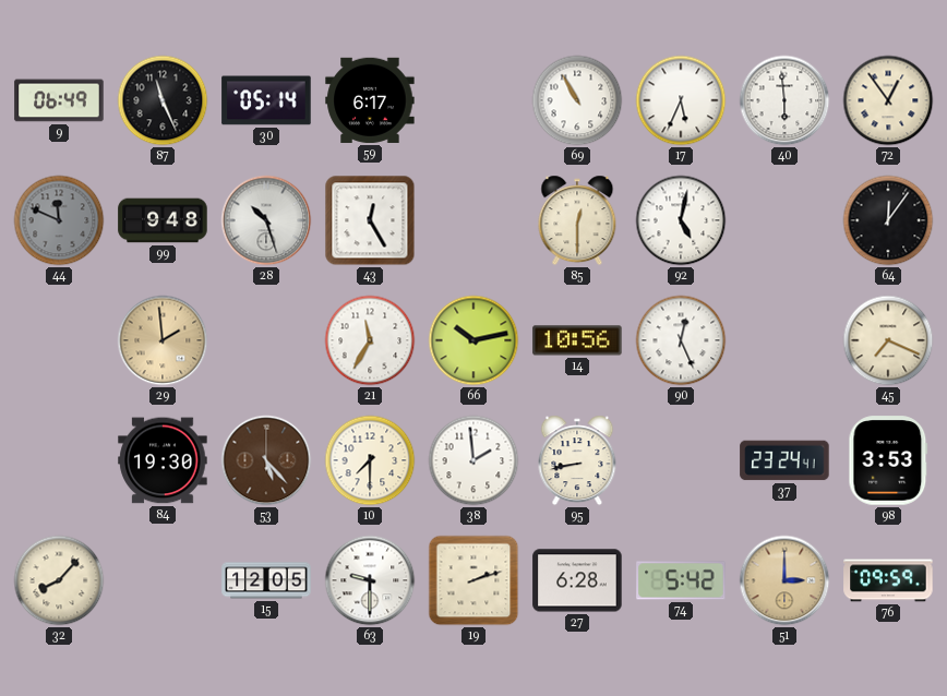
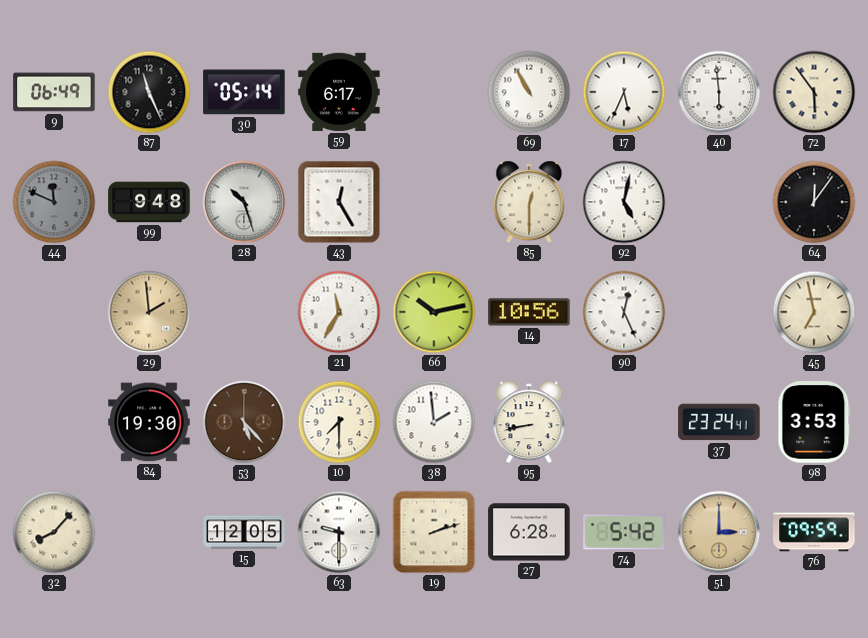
72: 12:54 -> 5:54 (814, 92)
45: 7:19 -> 6:58 (814, 312)
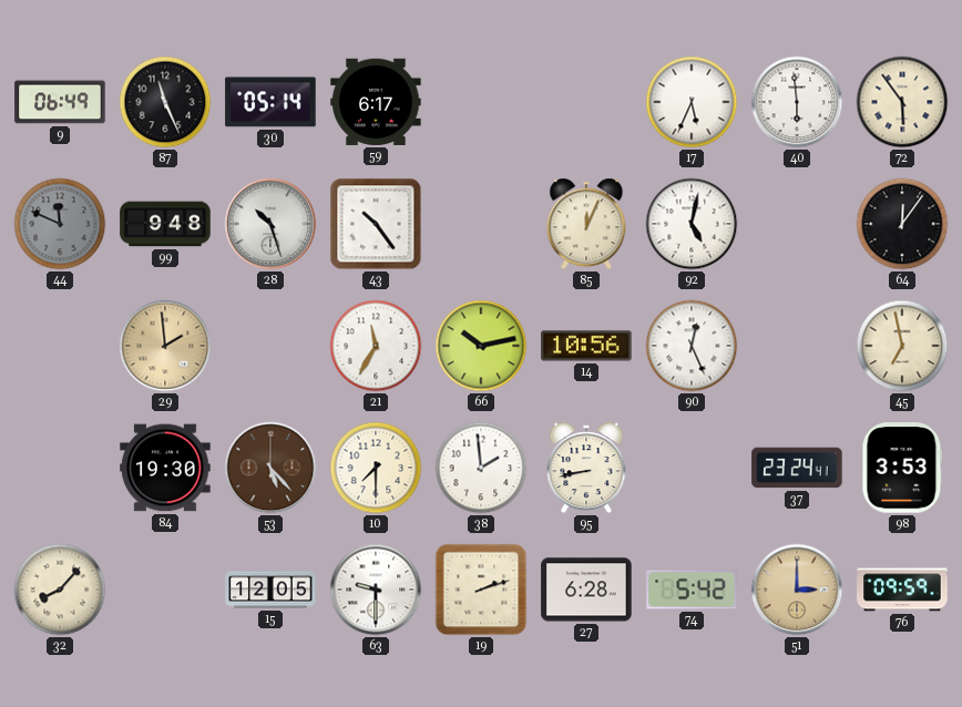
69: 10:55 -> none (529, 92)
43: 12:25 -> 10:24 (376, 224)
85: 12:30 -> 12:04 (586, 224)
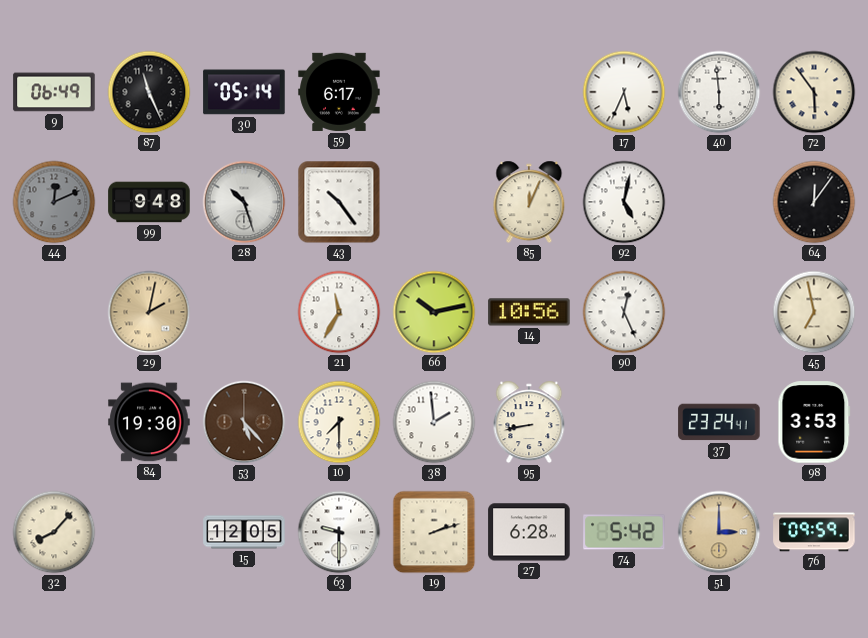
44: 11:49 -> 12:11 (54, 202)
29: 1:59 -> 2:02 (149, 312)
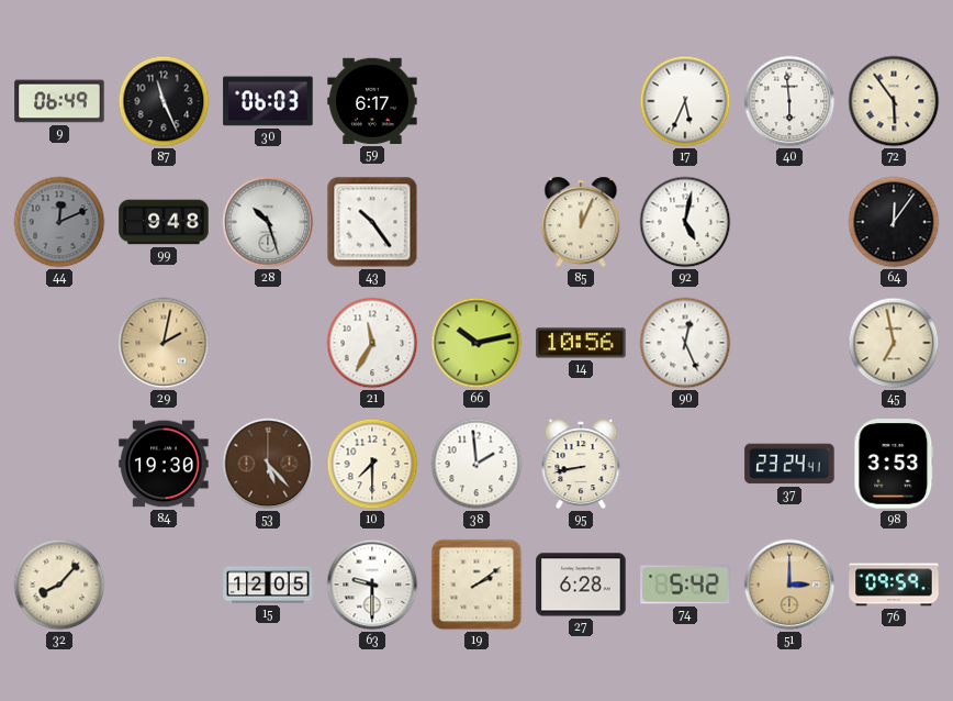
30: 05:14 -> 06:03 (268, 101)
19: 2:12 -> 2:09 (477, 585)
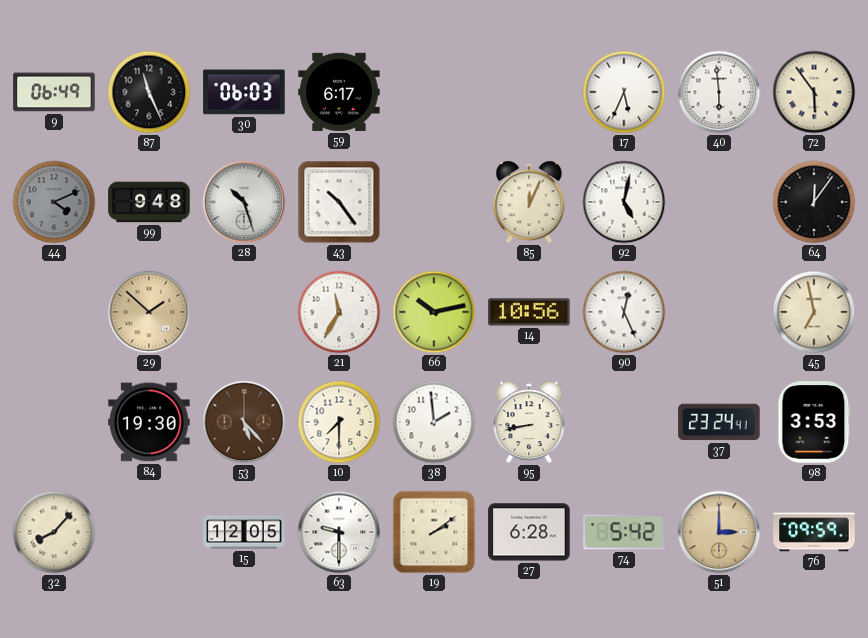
44: 12:11 -> 4:11 (54, 202)
29: 2:02 -> 1:52 (149, 312)
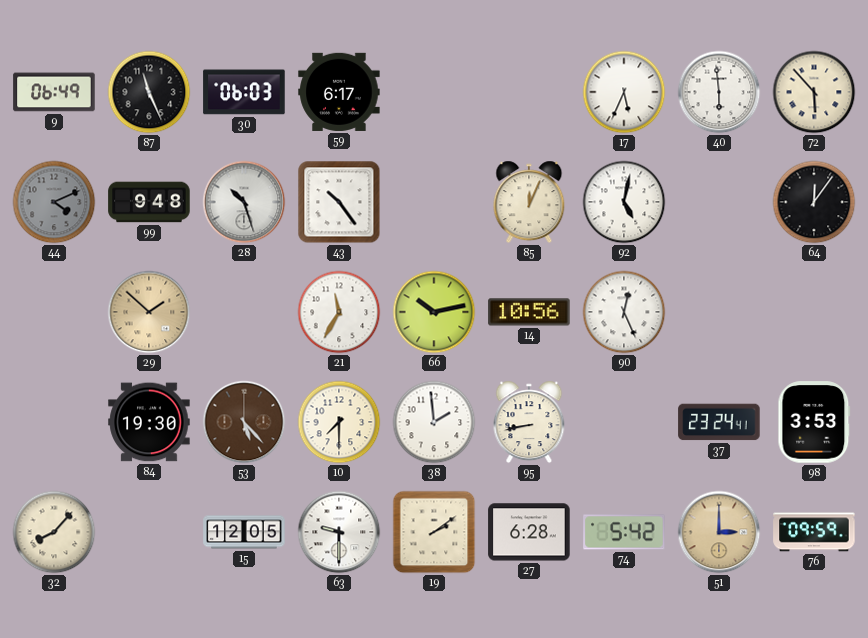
72: 5:54 -> 5:53 (814, 92)
45: 6:58 -> none (814, 312)
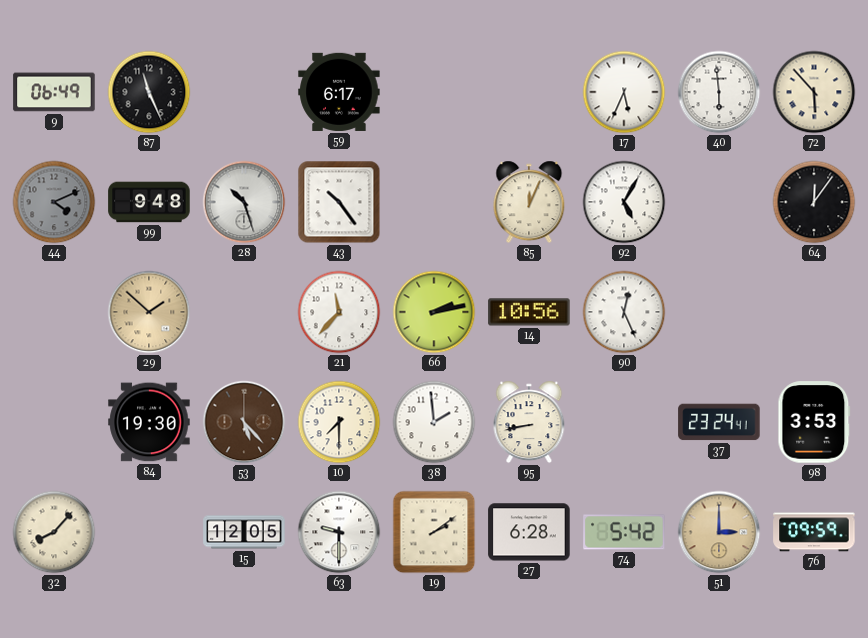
30: 06:03 -> none (244, 92)
92: 5:02 -> 5:05 (624, 202)
21: 11:35 -> 11:37 (339, 312)
66: 10:13 -> 2:13 (434, 312)
